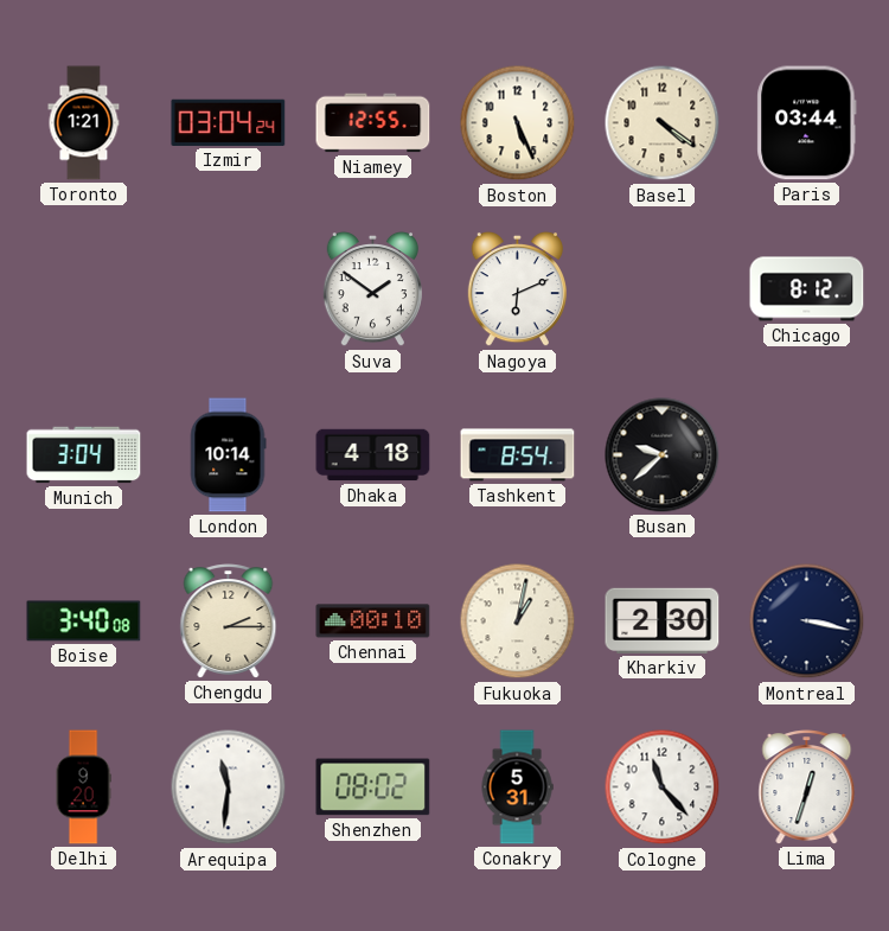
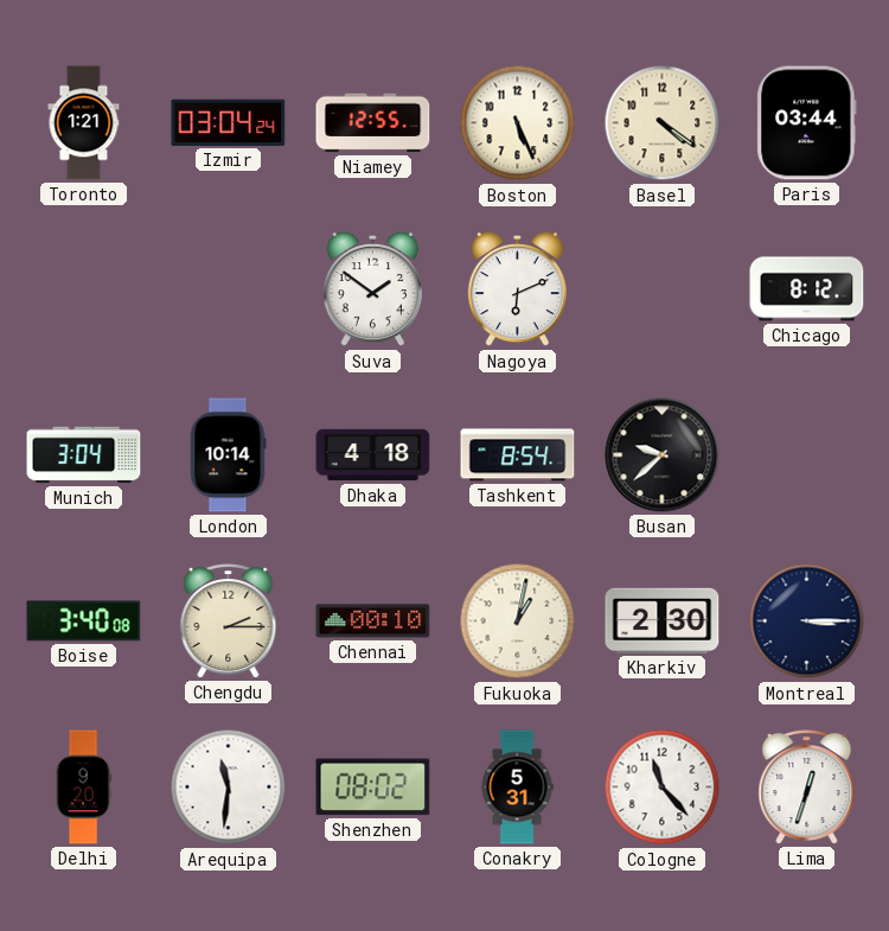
Montreal: 3:17 -> 3:15 (807, 621)
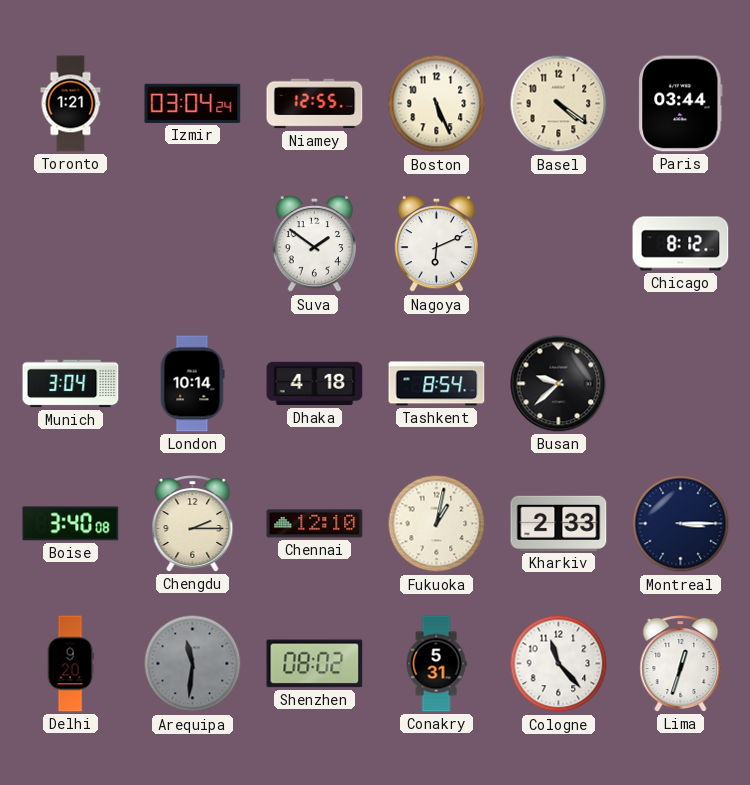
Chennai: 00:10 -> 12:10 (315, 524)
Kharkiv: 2:30 -> 2:33 (559, 523)
Arequipa dial: white -> grey (193, 664)
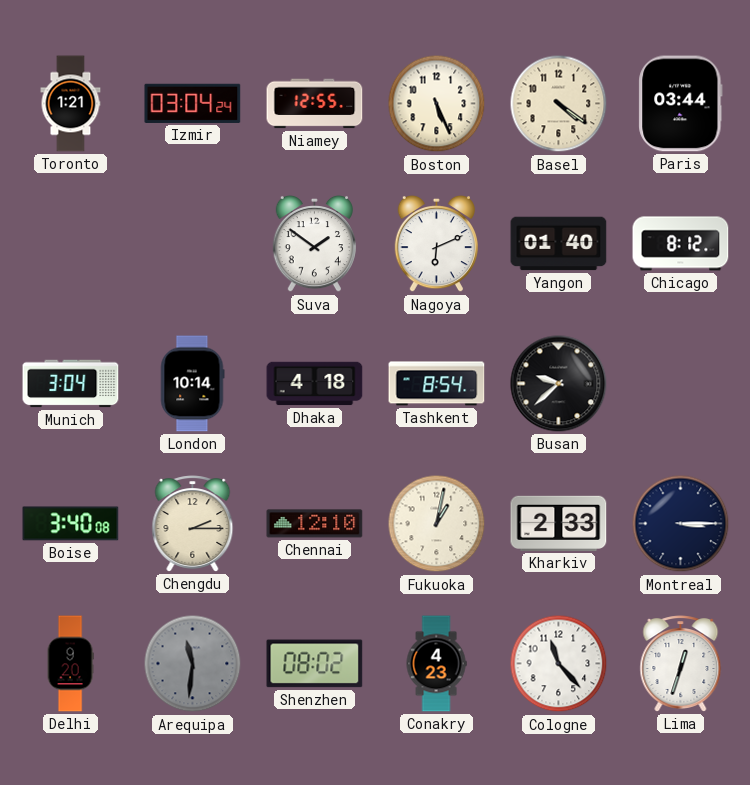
Yangon: none -> 01:40 (559, 244)
Conakry: 5:31 -> 4:23 (436, 664)
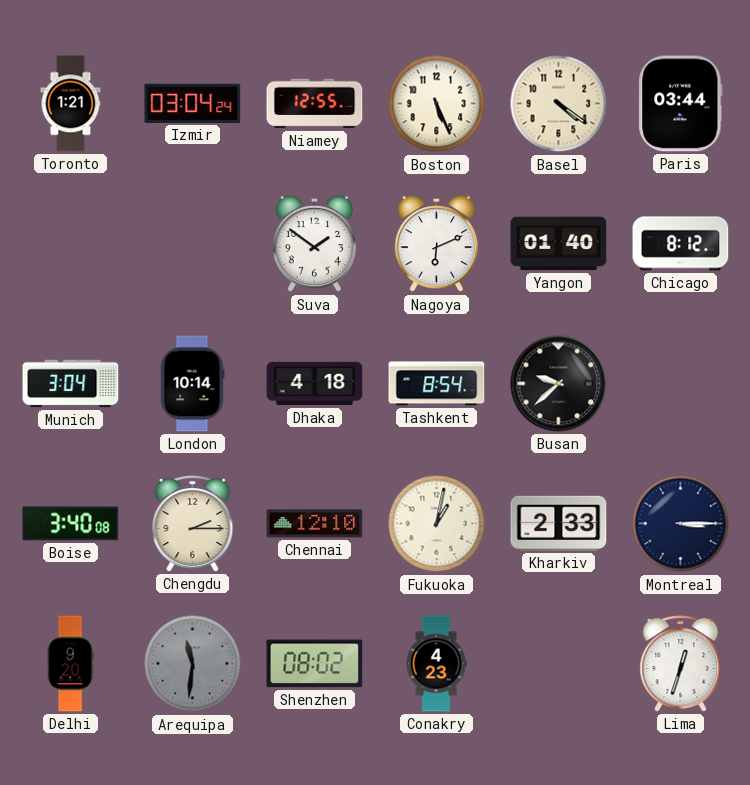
Cologne: 11:23 -> none (559, 664)
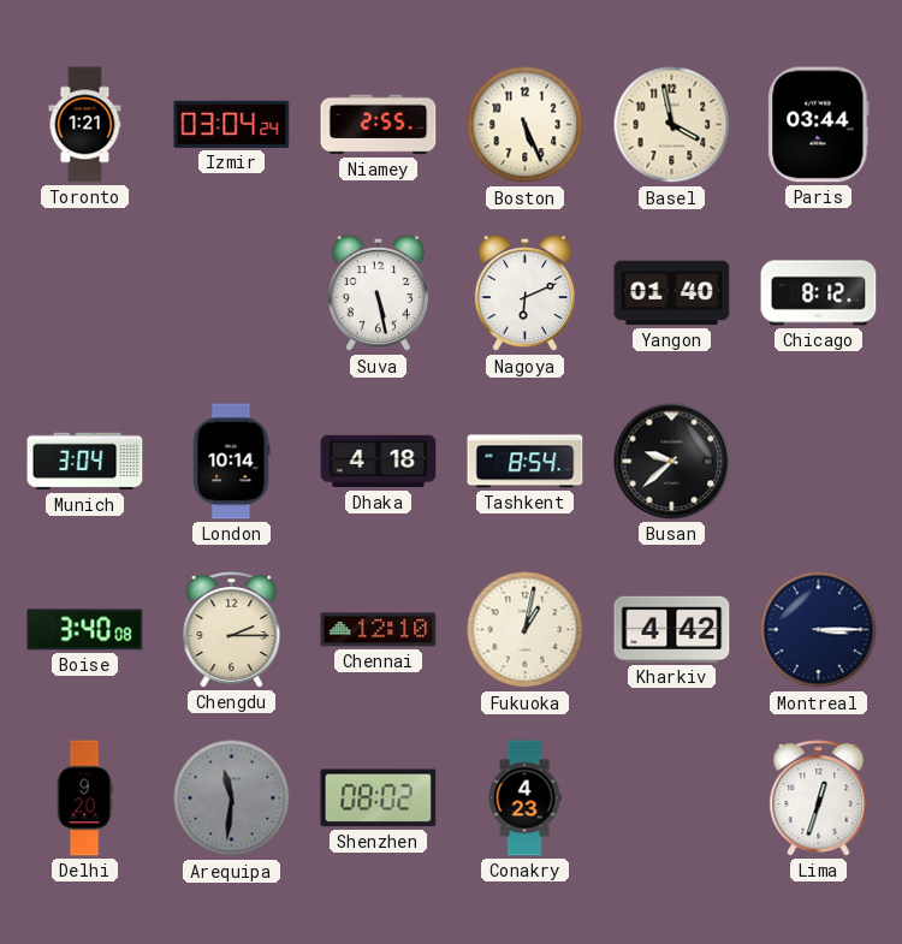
Niamey: 12:55 -> 2:55 (379, 125)
Basel: 4:21 -> 3:58 (672, 125)
Suva: 1:51 -> 5:28 (378, 293)
Kharkiv: 2:33 -> 4:42 (672, 629)
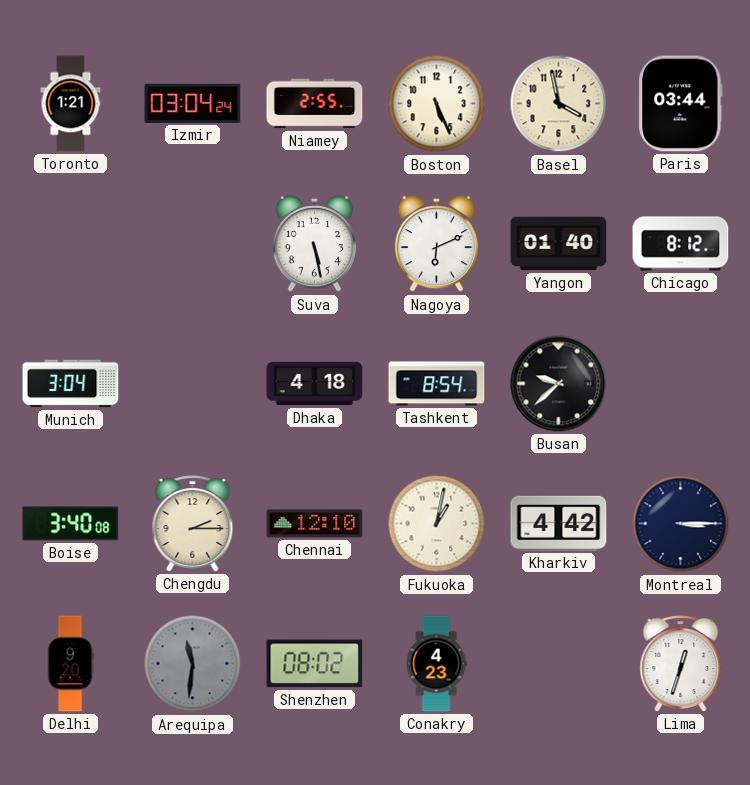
London: 10:14 -> none (231, 462)
